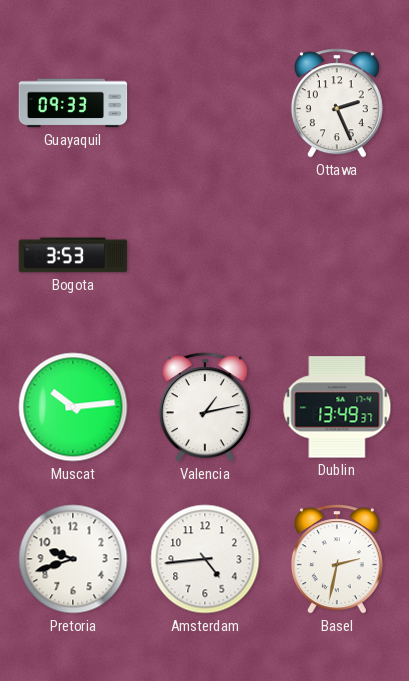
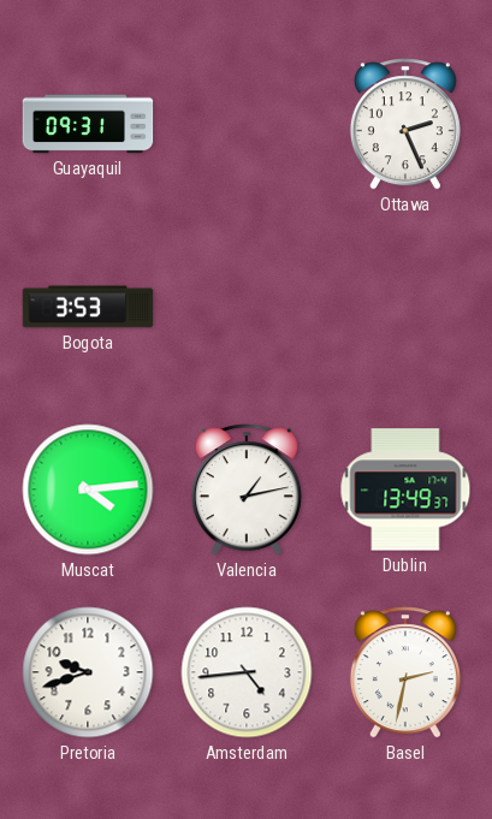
Guayaquil: 09:33 -> 09:31 (88, 124)
Muscat: 10:14 -> 4:14 (88, 489)
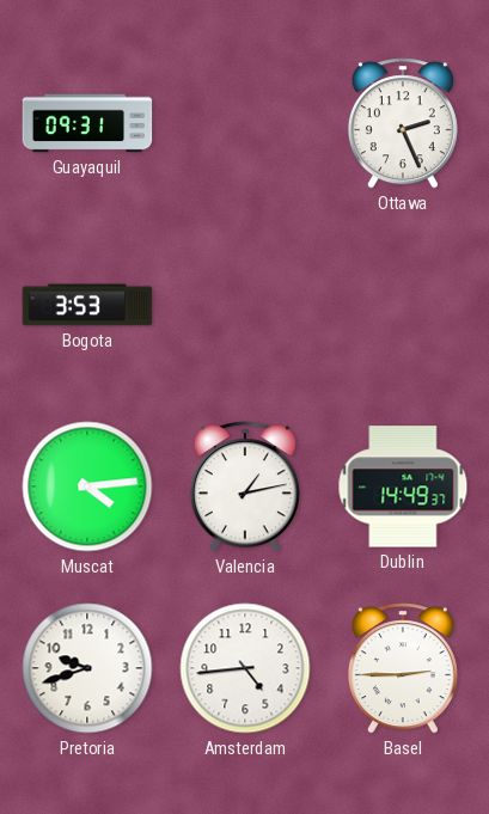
Dublin: 13:49 -> 14:49 (403, 486)
Basel: 2:32 -> 2:45 (403, 668)
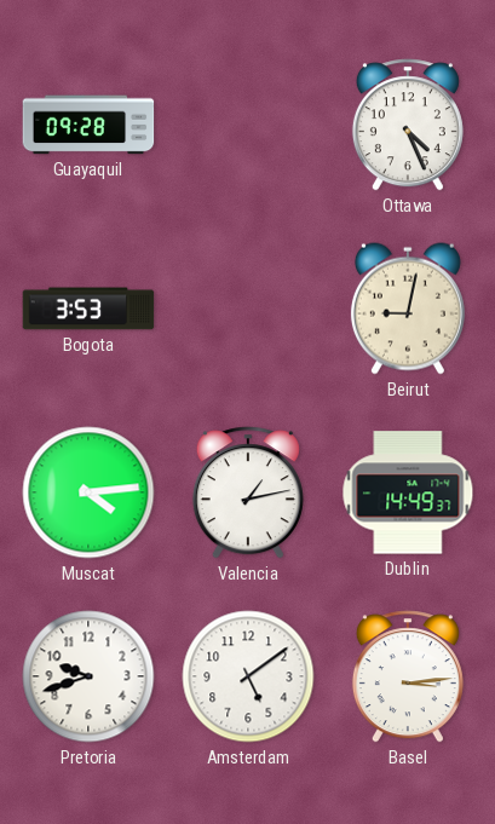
Guayaquil: 09:31 -> 09:28 (88, 125)
Ottawa: 2:26 -> 4:26 (408, 125)
Beirut: none -> 9:02 (408, 309)
Amsterdam: 4:44 -> 5:09 (248, 676)
Basel: 2:45 -> 3:14 (408, 676)
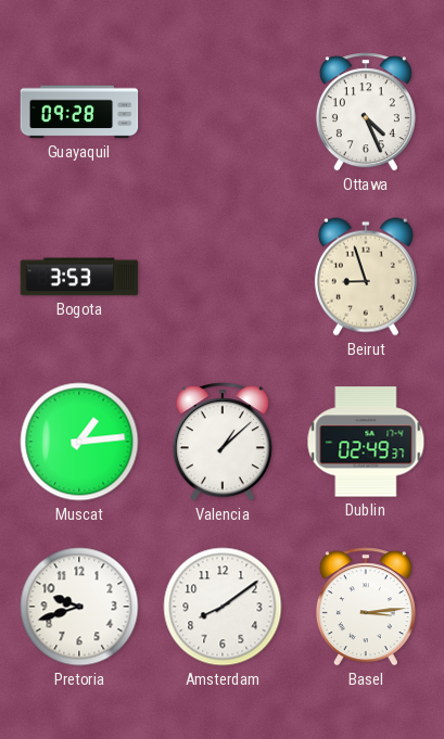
Beirut: 9:02 -> 8:57 (366, 277)
Muscat: 4:14 -> 1:14 (79, 442)
Valencia: 1:13 -> 1:08 (223, 442)
Dublin: 14:49 -> 02:49 (366, 442)
Amsterdam: 5:09 -> 8:09 (223, 607)
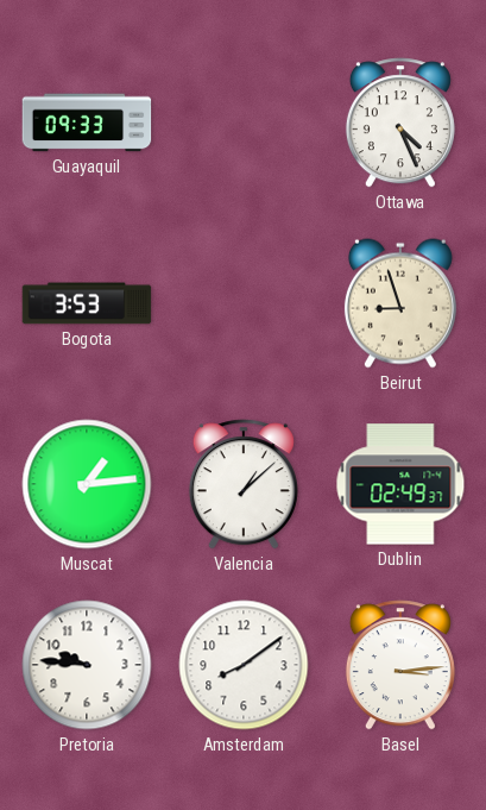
Guayaquil: 09:28 -> 09:33 (87, 123)
Pretoria: 9:42 -> 9:46 (87, 665)
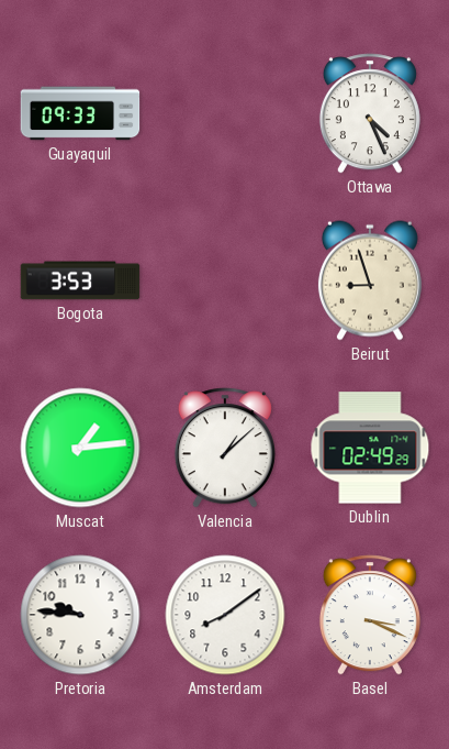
Dublin: 02:49:37 -> 02:49:29 (370, 448)
Basel: 3:14 -> 3:19 (370, 615)
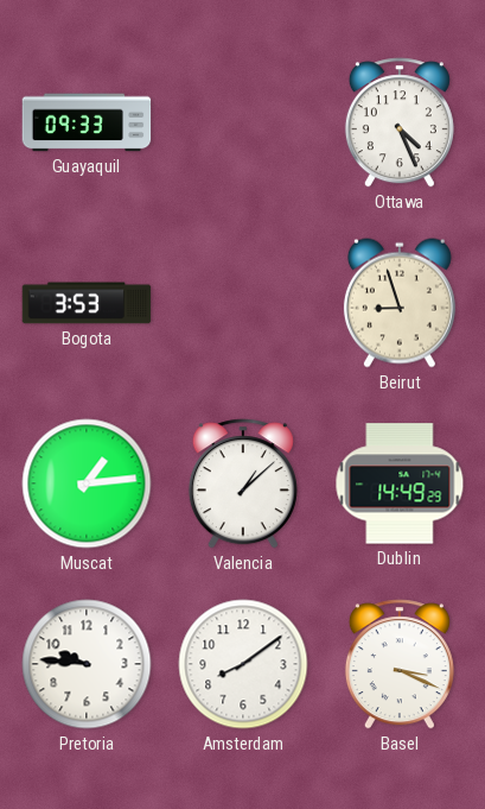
Dublin: 02:49 -> 14:49 (400, 483)
